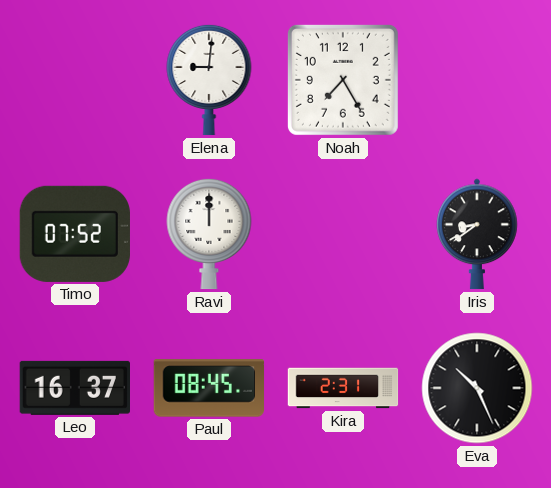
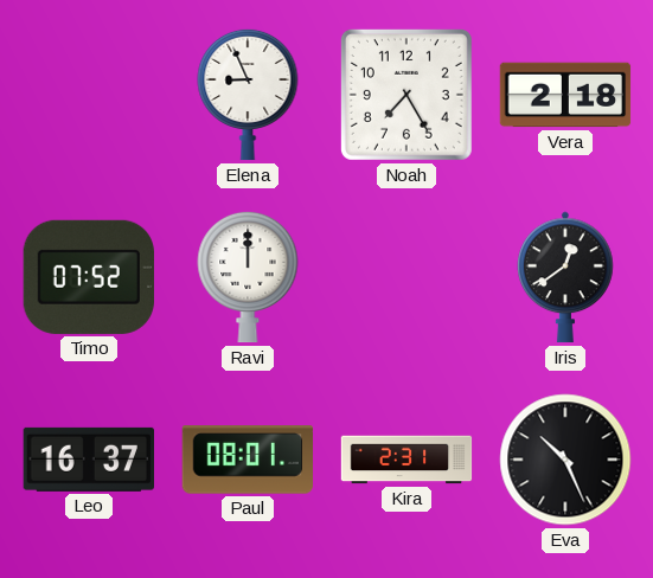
Elena: 9:01 -> 8:56 (248, 95)
Vera: none -> 2:18 (565, 95)
Iris: 8:39 -> 12:39 (565, 277)
Paul: 08:45 -> 08:01 (248, 460)
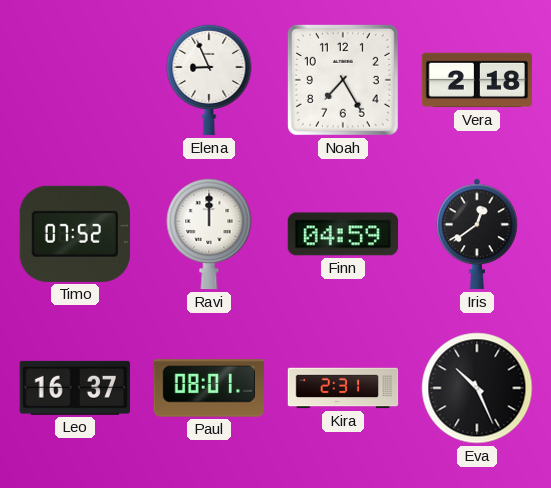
Finn: none -> 04:59 (343, 234)
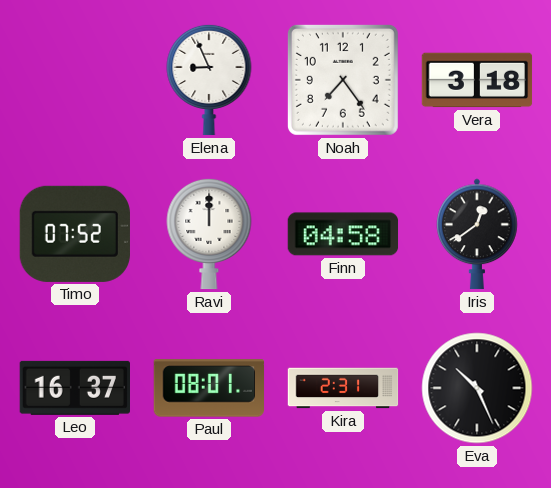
Noah: 7:25 -> 7:24 (343, 80)
Vera: 2:18 -> 3:18 (477, 80)
Finn: 04:59 -> 04:58 (343, 234)
